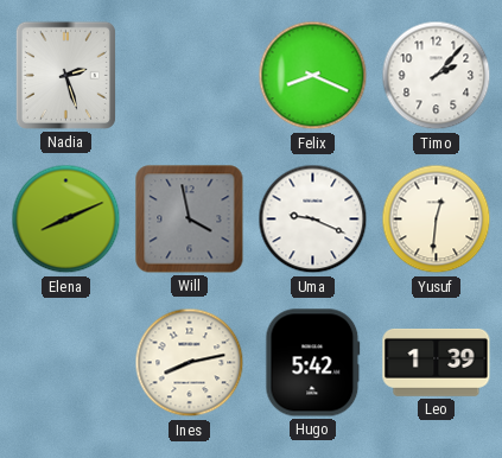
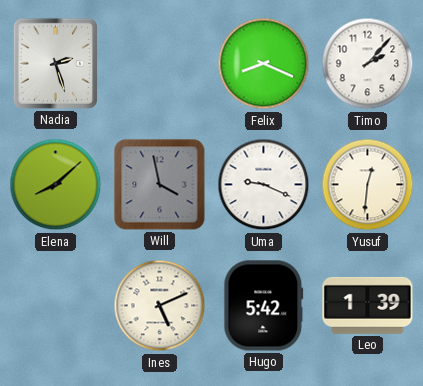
Elena: 8:11 -> 8:08 (56, 185)
Ines: 8:13 -> 5:11 (160, 306)
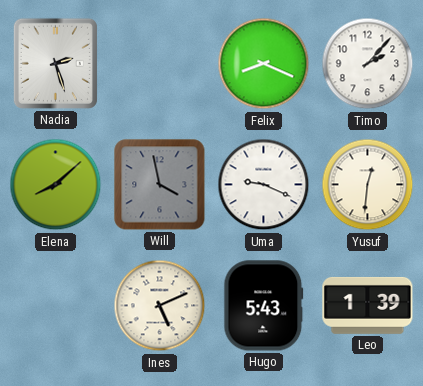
Hugo: 5:42 -> 5:43 (264, 306)
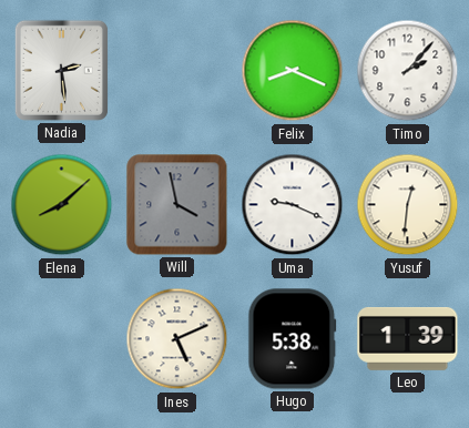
Nadia: 2:27 -> 2:29 (61, 70)
Hugo: 5:43 -> 5:38 (293, 339)
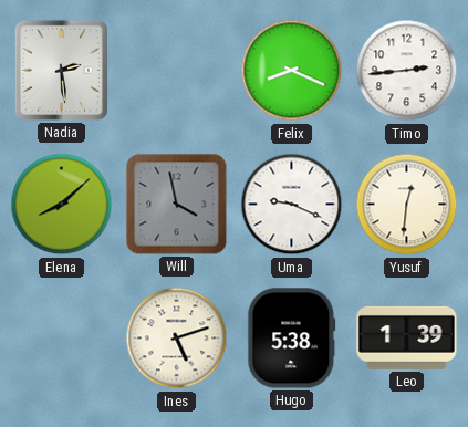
Timo: 2:07 -> 2:44 (407, 71)
Ines: 5:11 -> 5:12 (177, 339)
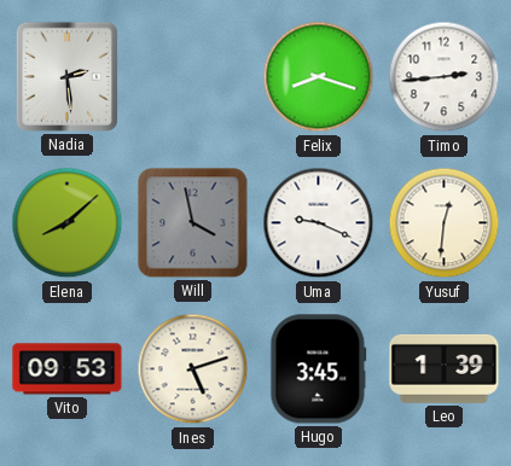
Felix: 8:19 -> 8:18 (319, 77)
Vito: none -> 09:53 (68, 369)
Hugo: 5:38 -> 3:45 (319, 369)
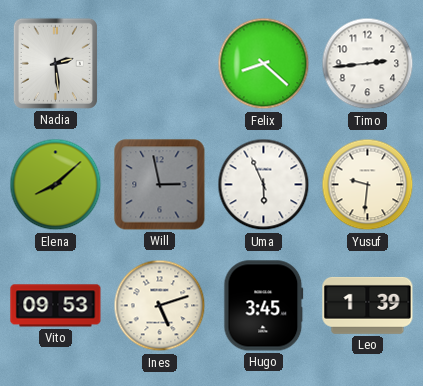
Felix: 8:18 -> 8:22 (264, 64)
Will: 3:58 -> 2:58 (160, 185)
Uma: 9:19 -> 5:56 (264, 185)
Yusuf: 12:31 -> 9:31 (368, 185)
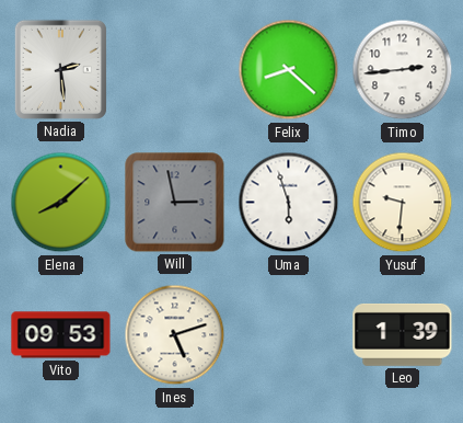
Uma: 5:56 -> 5:57 (289, 203)
Hugo: 3:45 -> none (264, 306)
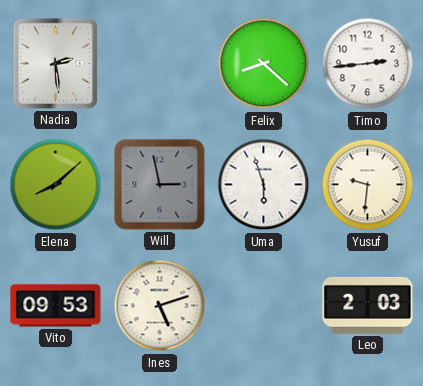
Leo: 1:39 -> 2:03 (368, 305)
